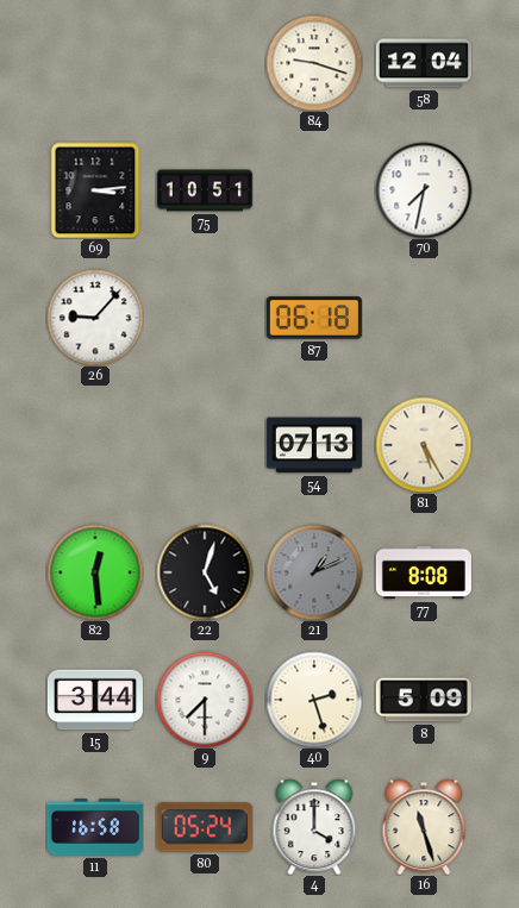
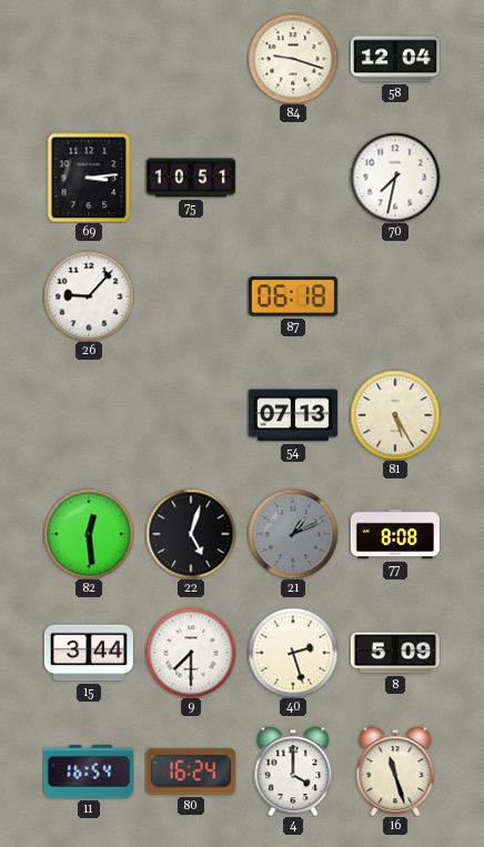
11: 16:58 -> 16:54 (89, 772)
80: 05:24 -> 16:24 (191, 772)
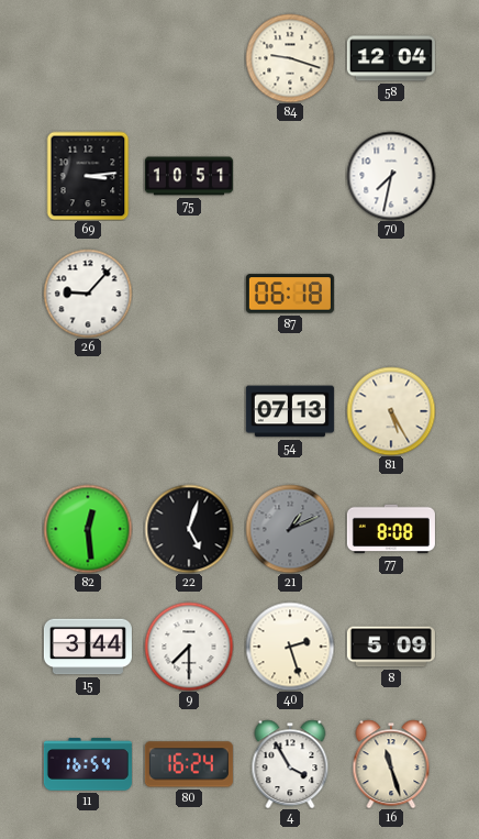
4: 4:00 -> 3:55 (290, 764)
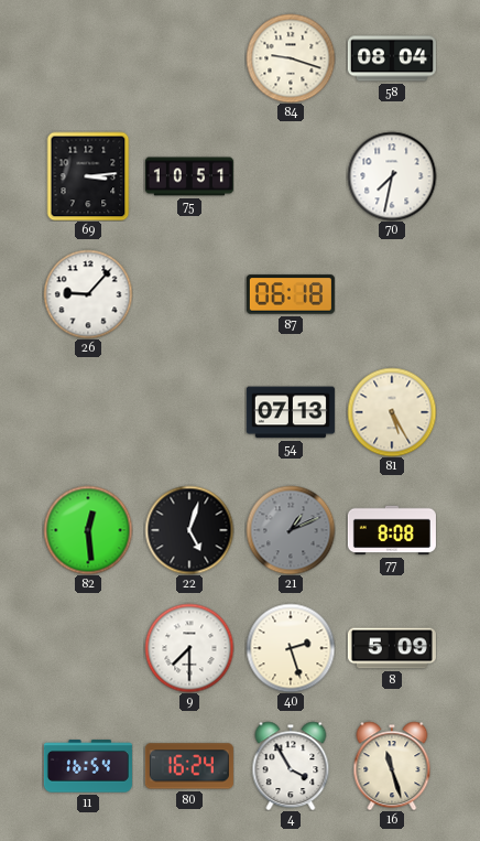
58: 12:04 -> 08:04 (392, 58)
15: 3:44 -> none (88, 647)
